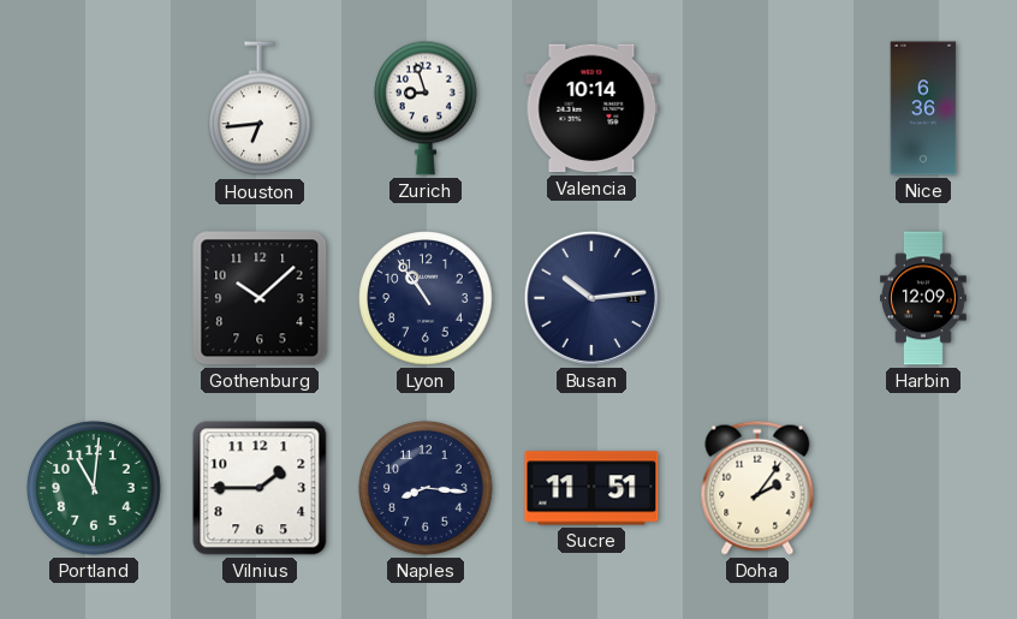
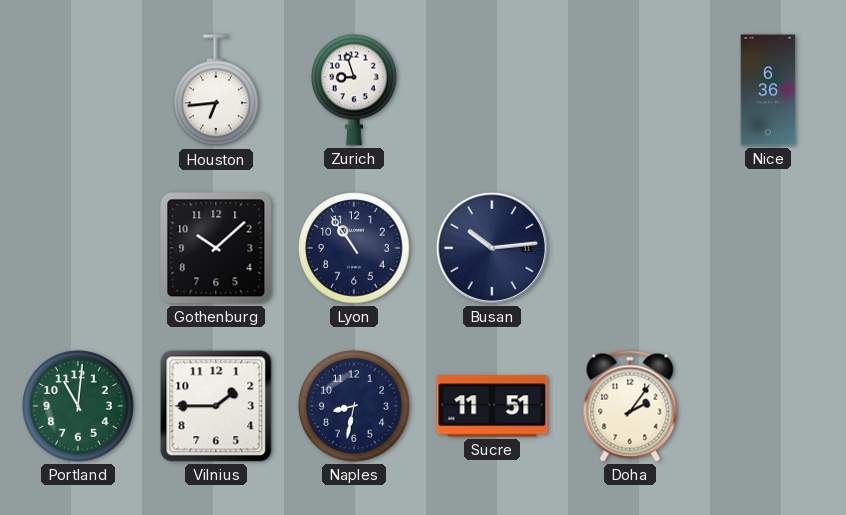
Valencia: 10:14 -> none (591, 108)
Harbin: 12:09 -> none (924, 298)
Naples: 8:16 -> 8:32 (354, 406)
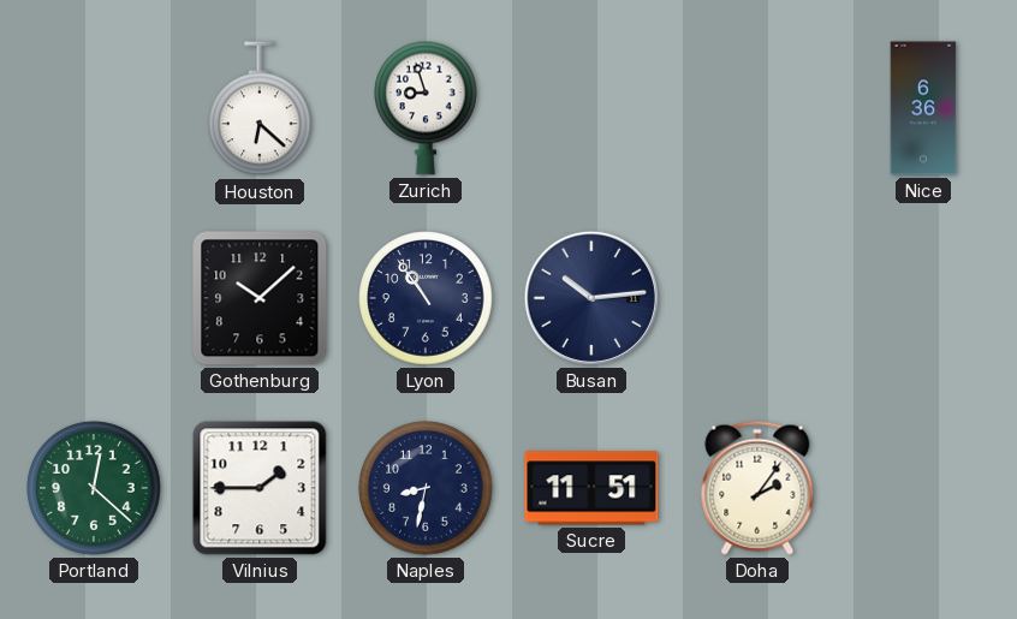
Houston: 6:44 -> 6:22 (261, 109)
Portland: 11:01 -> 12:22 (94, 488)
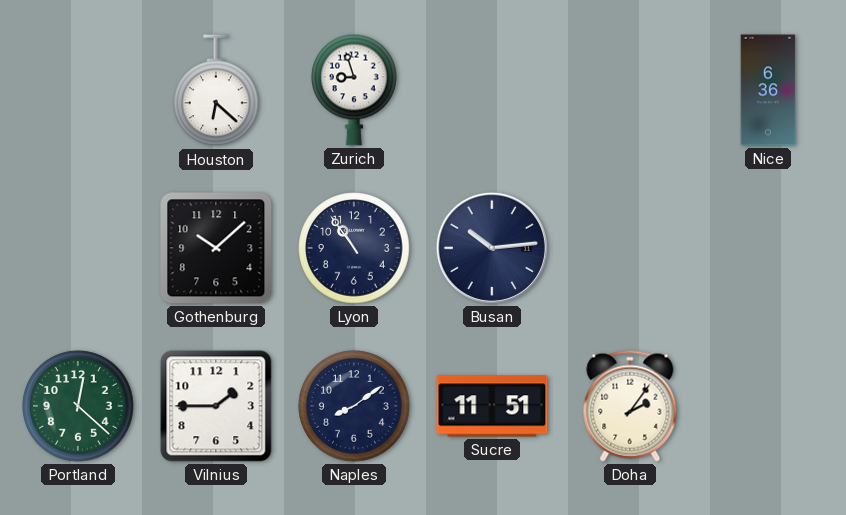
Naples: 8:32 -> 8:09 (354, 406)
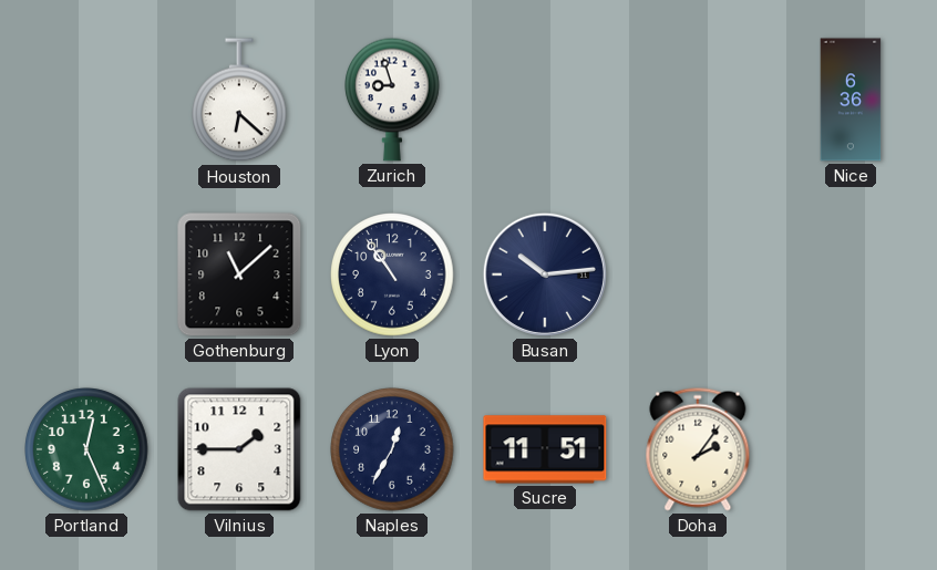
Gothenburg: 10:08 -> 11:08 (239, 274)
Portland: 12:22 -> 12:26 (86, 449)
Naples: 8:09 -> 12:35 (392, 449)
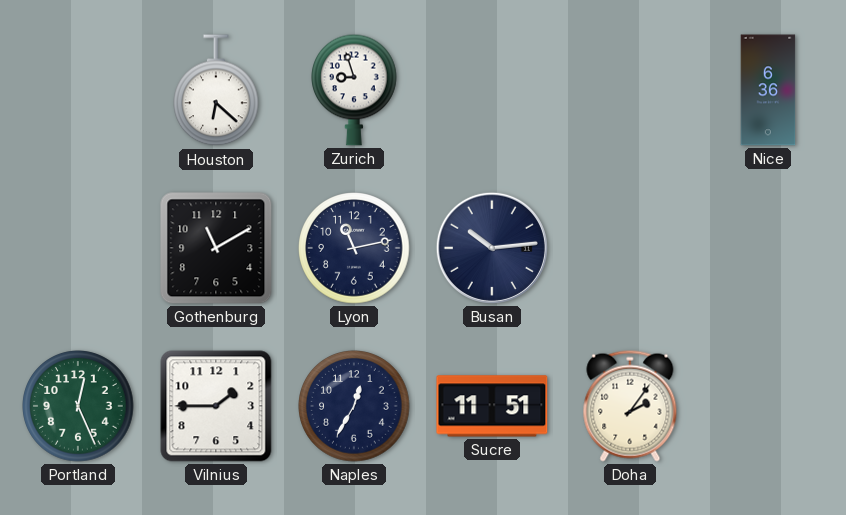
Gothenburg: 11:08 -> 11:10 (216, 248)
Lyon: 10:54 -> 11:13 (354, 248)
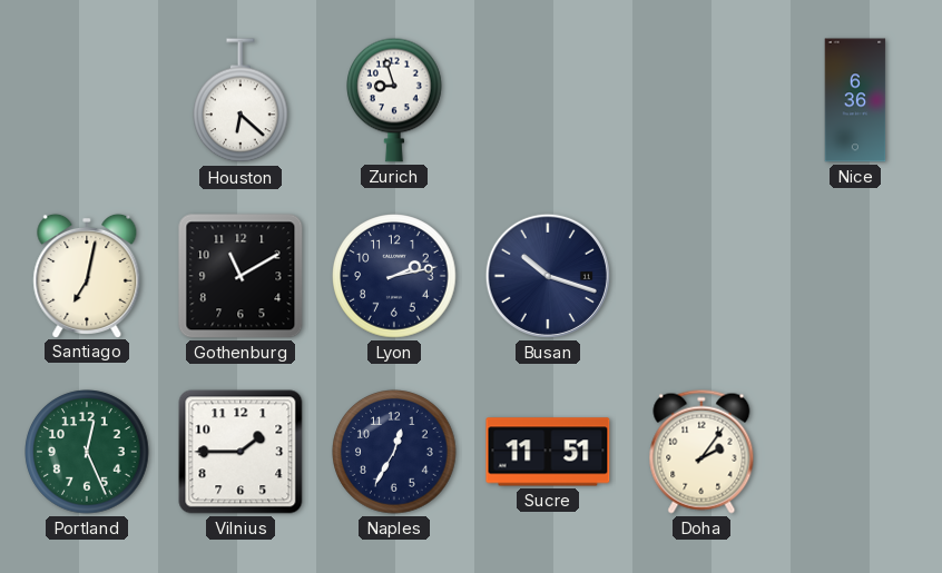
Santiago: none -> 7:02 (87, 275)
Lyon: 11:13 -> 2:13 (394, 276)
Busan: 10:14 -> 10:18 (548, 276)
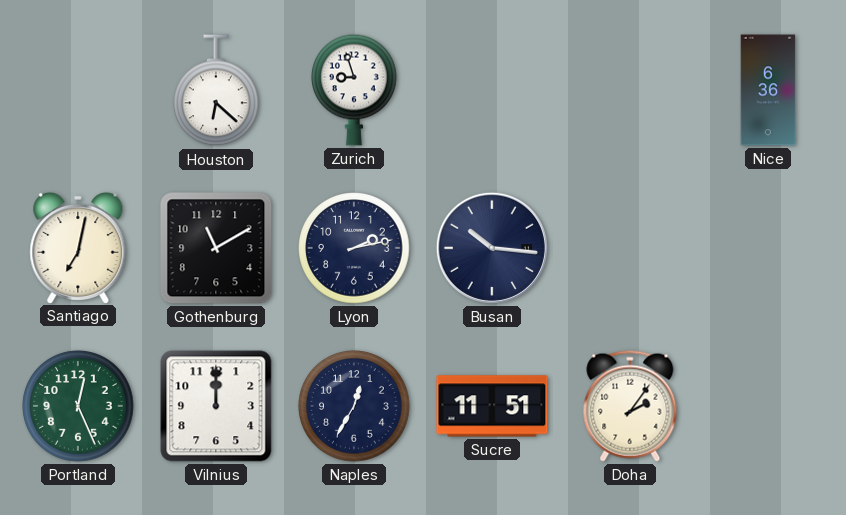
Busan: 10:18 -> 10:16 (492, 248)
Vilnius: 1:45 -> 12:00 (216, 406)
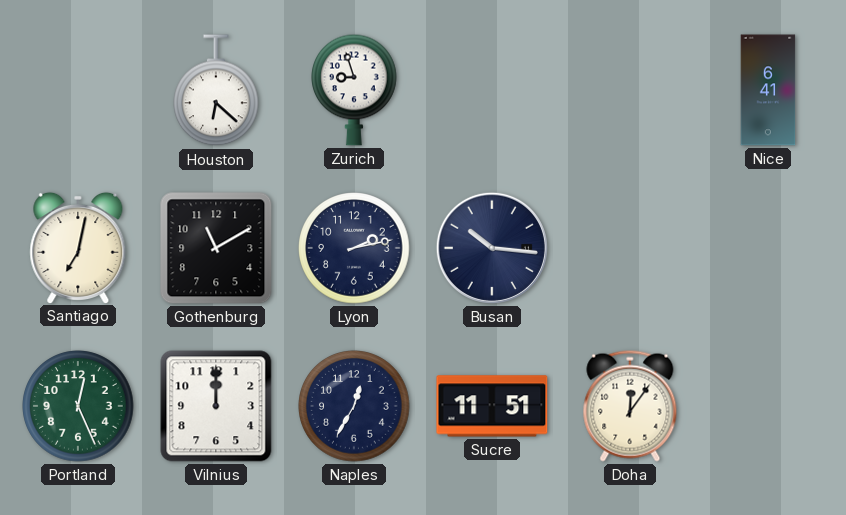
Nice: 6:36 -> 6:41 (768, 90)
Doha: 2:06 -> 12:06 (630, 406)
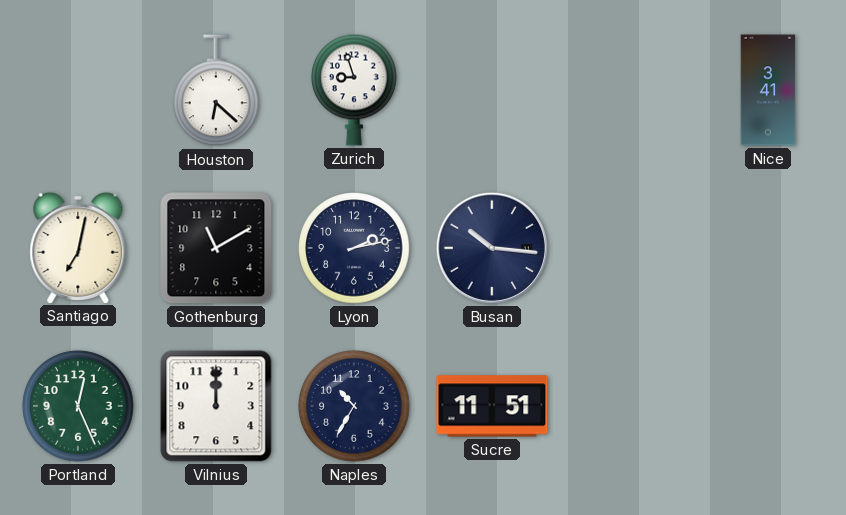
Nice: 6:41 -> 3:41 (768, 90)
Naples: 12:35 -> 10:35 (354, 406)
Doha: 12:06 -> none (630, 406)
